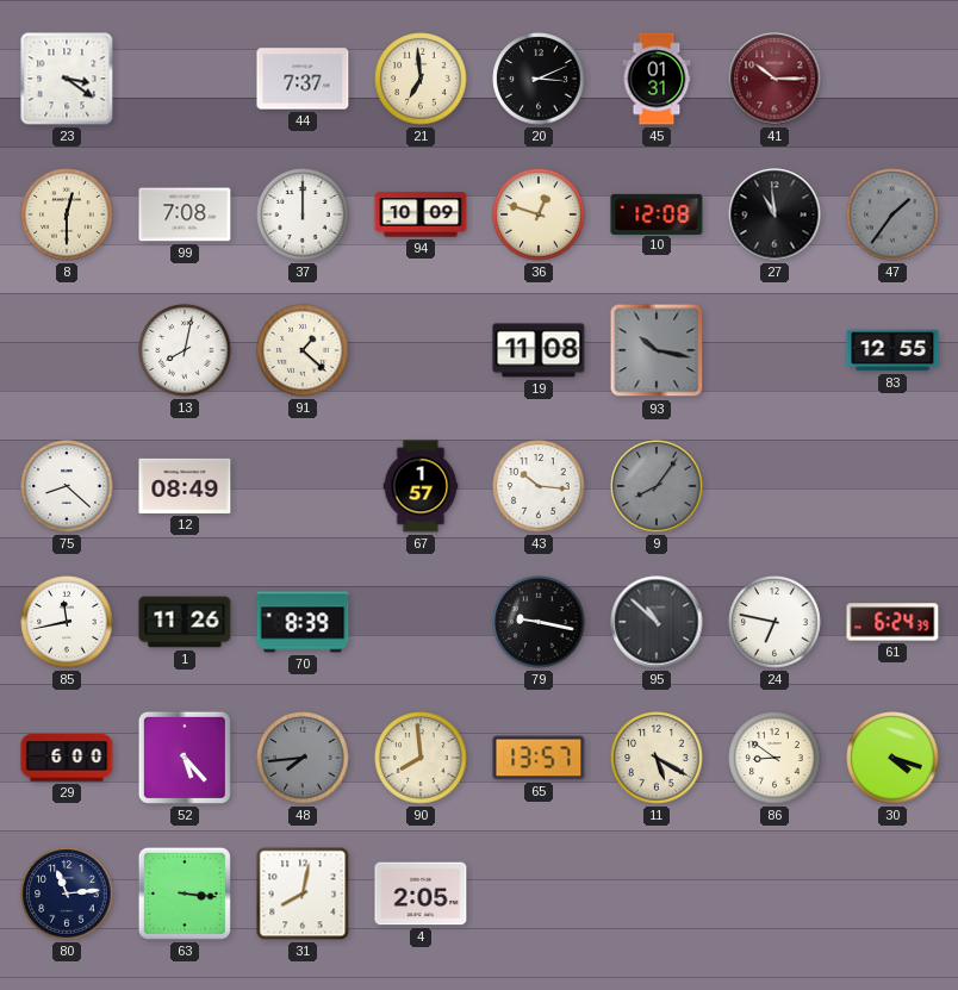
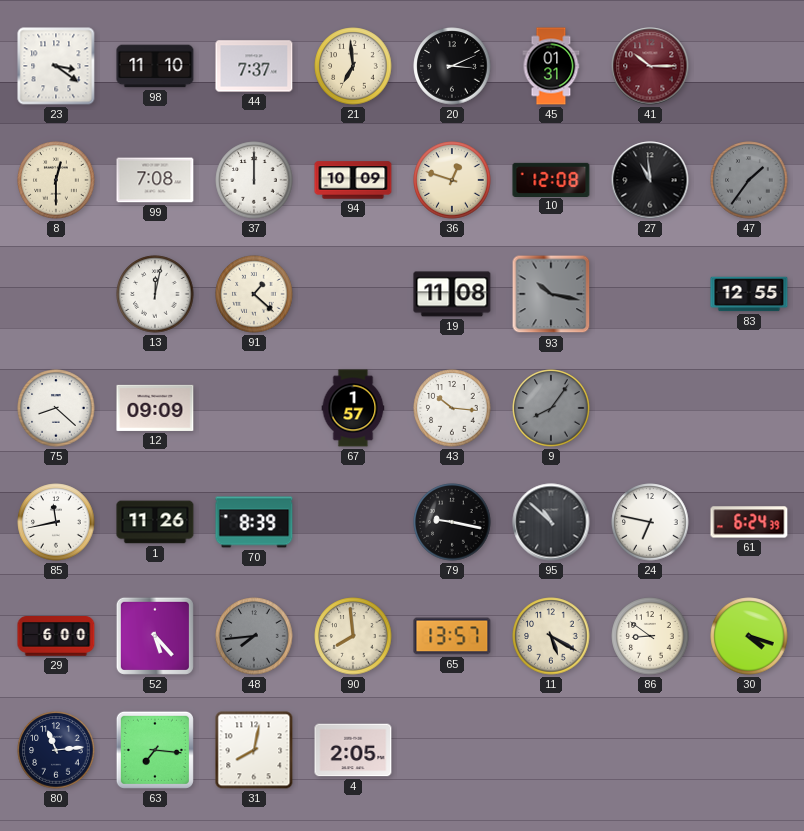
98: none -> 11:10 (155, 66)
13: 8:02 -> 12:02 (155, 294)
12: 08:49 -> 09:09 (155, 408)
63: 3:16 -> 7:16 (155, 750)
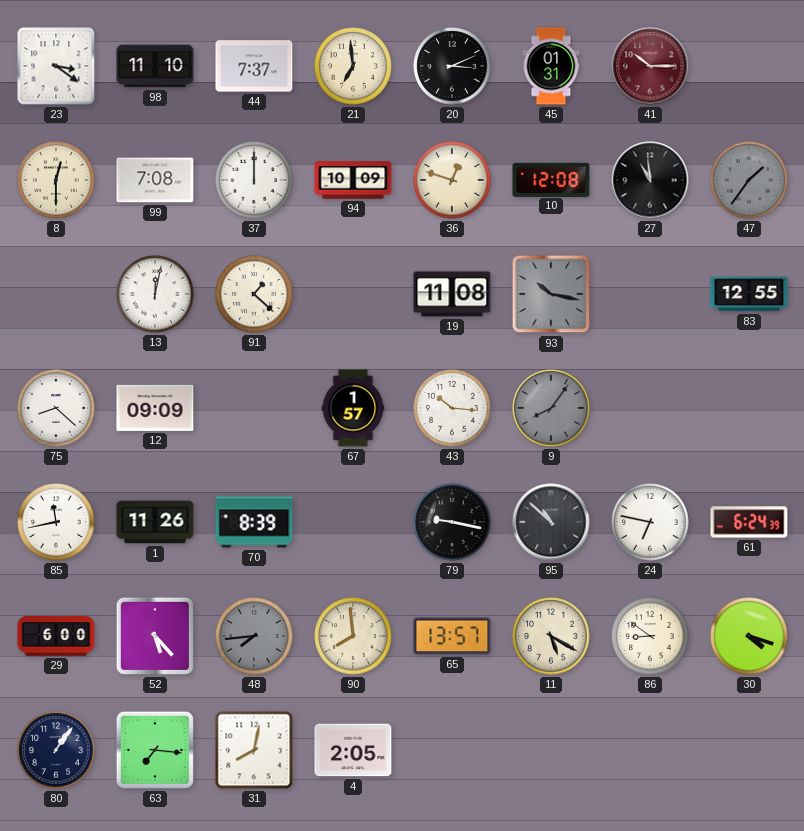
80: 11:14 -> 1:06 (56, 750)
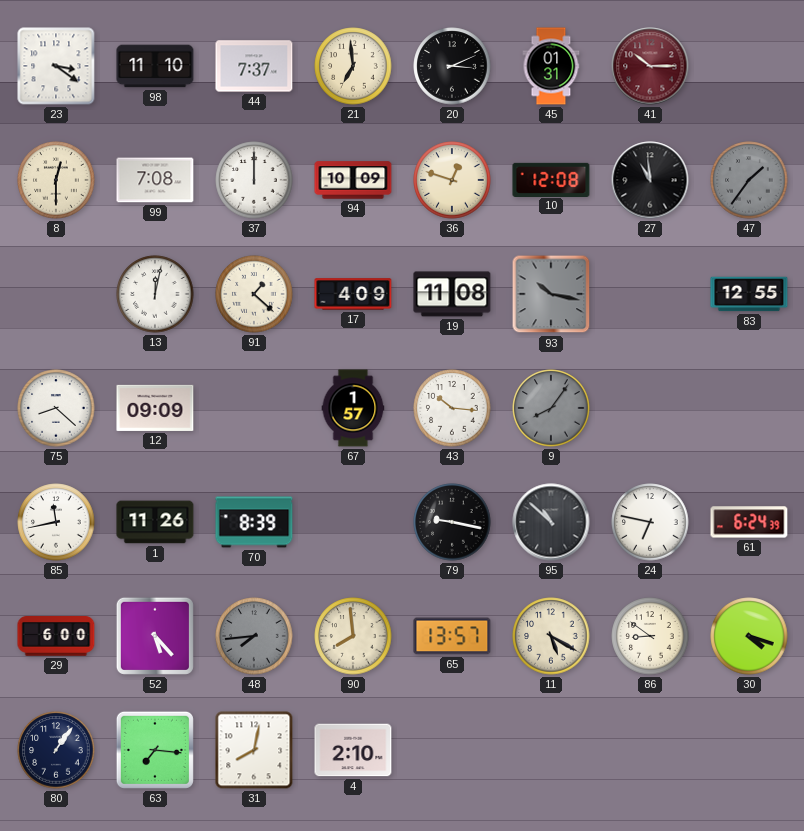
17: none -> 4:09 (353, 294)
4: 2:05 -> 2:10 (353, 750)
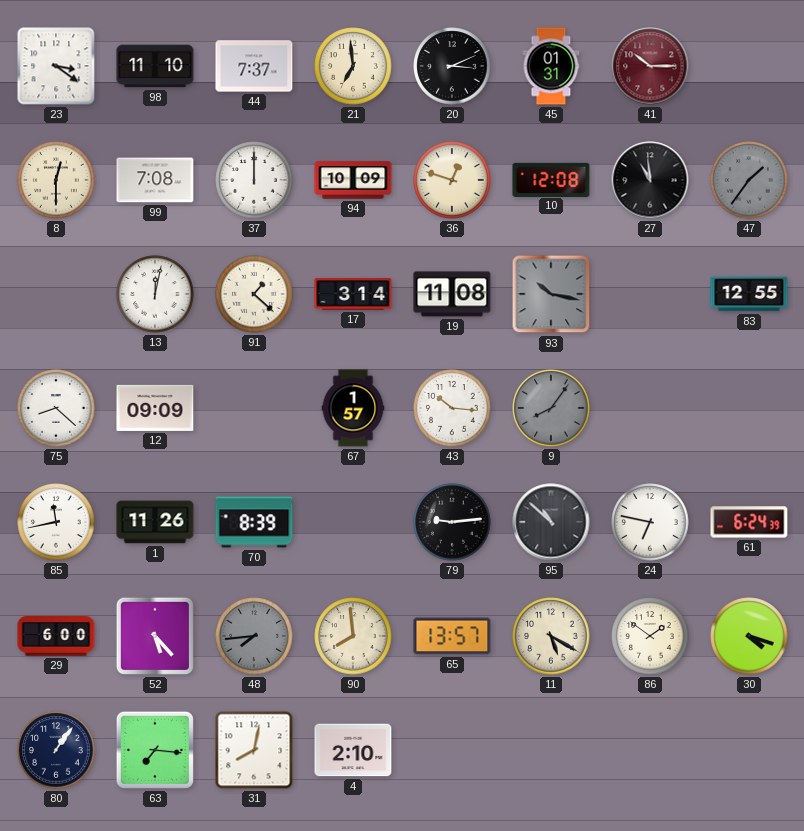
17: 4:09 -> 3:14 (353, 294)
79: 9:17 -> 9:14 (452, 522)
86: 8:51 -> 1:51 (650, 636)
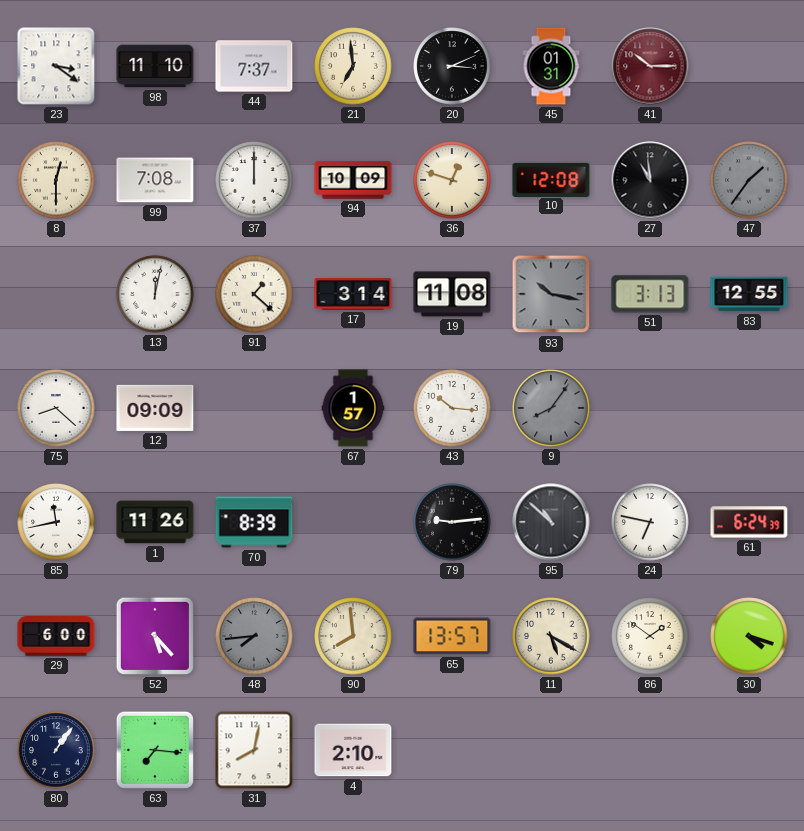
51: none -> 3:13 (650, 294)
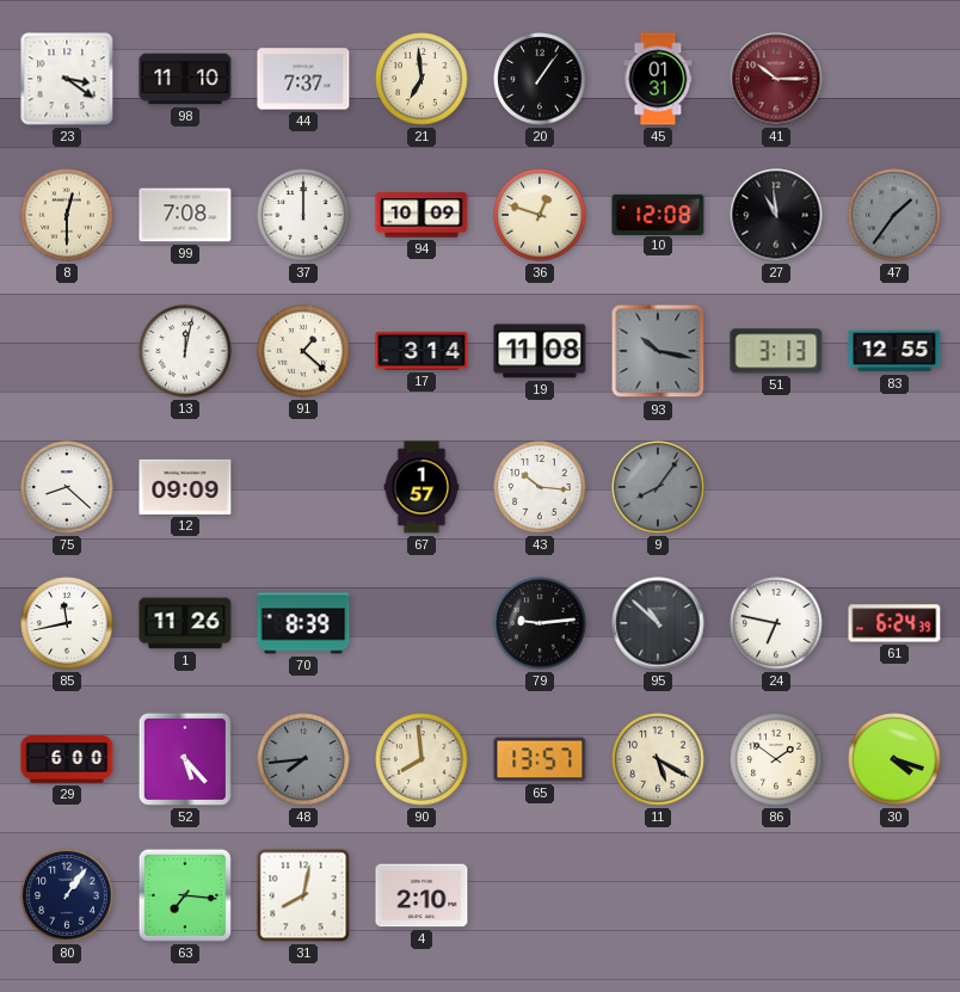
20: 3:11 -> 1:06 (540, 79)
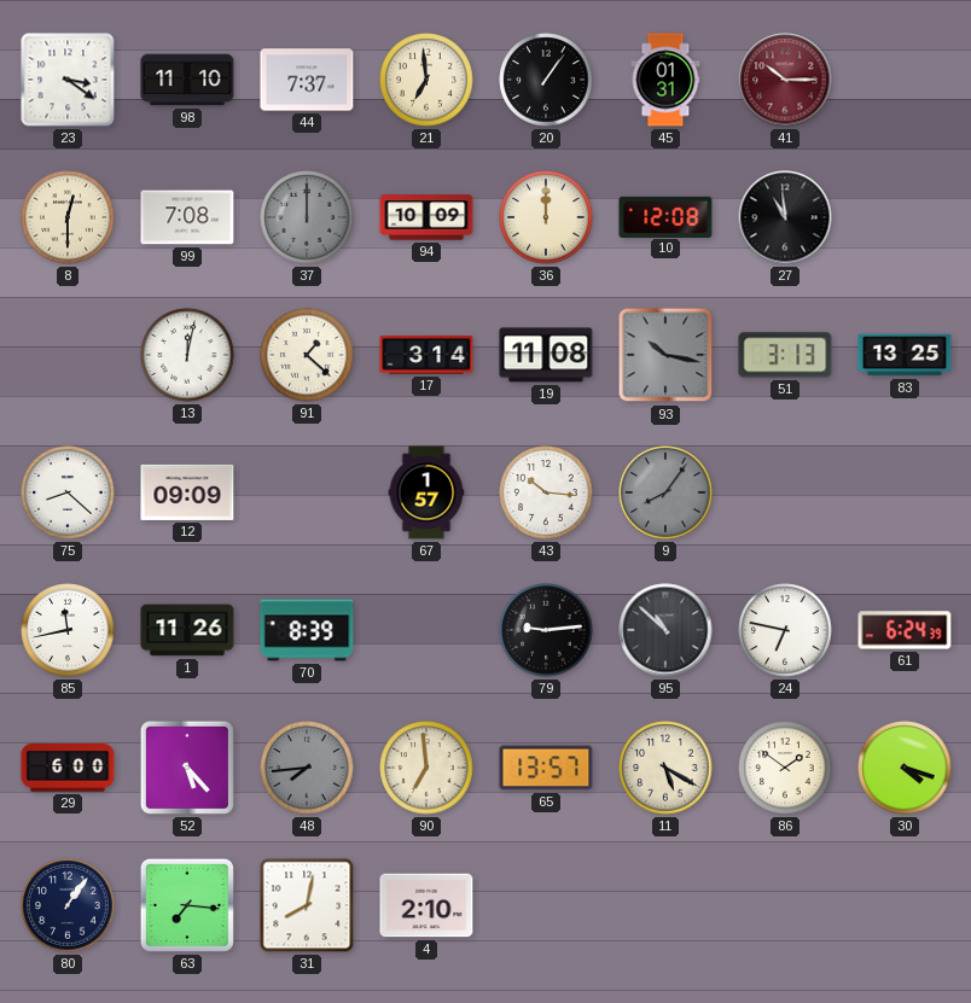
37 dial: white -> grey (307, 217)
36: 12:48 -> 12:00 (546, 217)
47: 1:36 -> none (894, 215)
83: 12:55 -> 13:25 (905, 355)
90: 7:59 -> 6:59 (426, 768)
